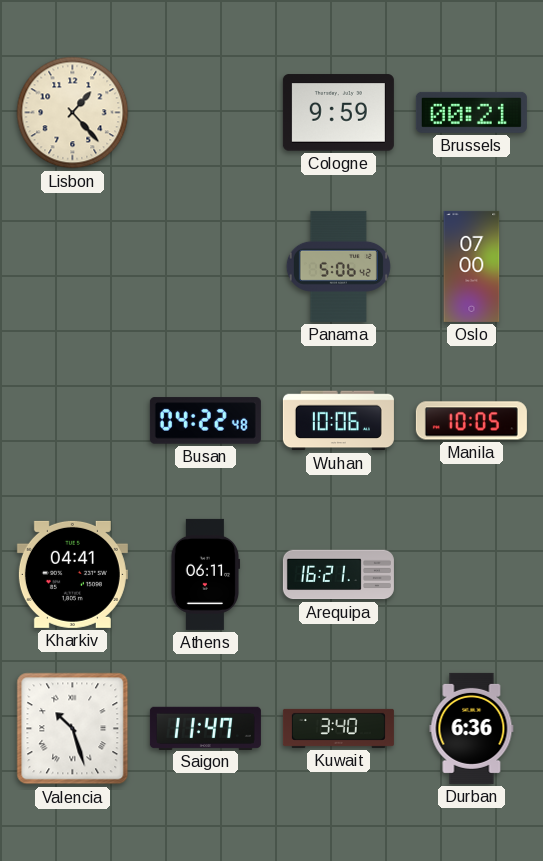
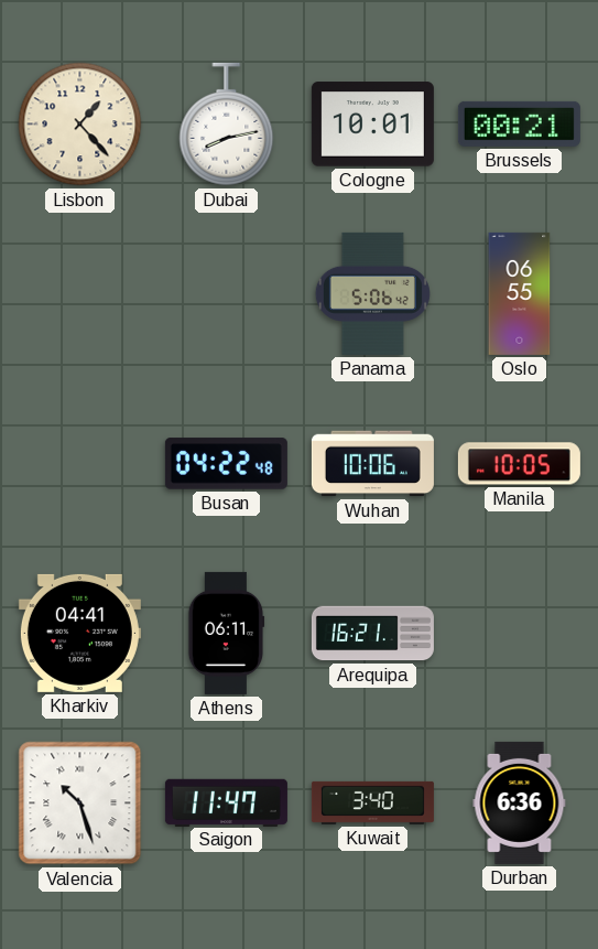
Dubai: none -> 8:13 (227, 125)
Cologne: 9:59 -> 10:01 (372, 125)
Oslo: 07:00 -> 06:55 (520, 293)
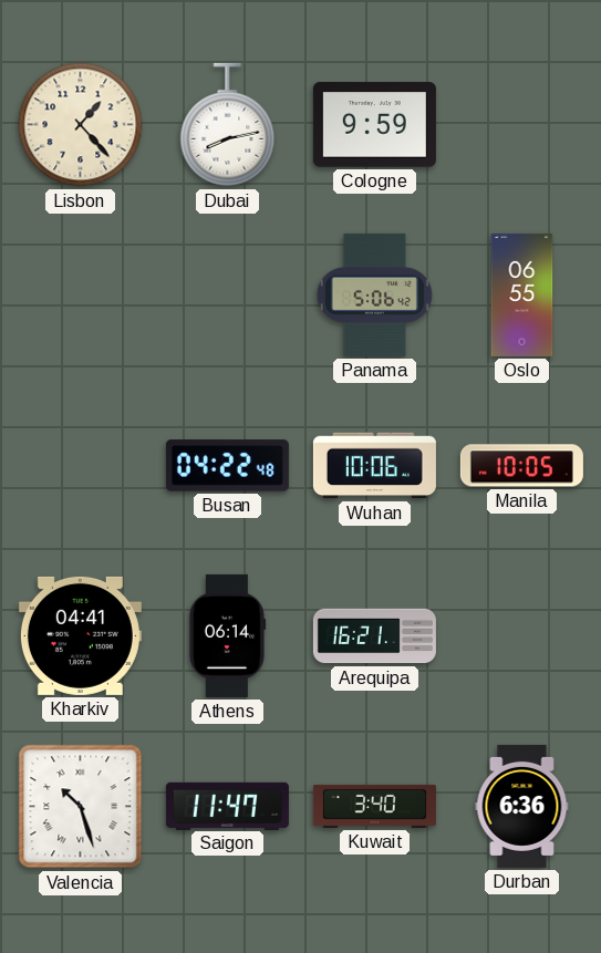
Cologne: 10:01 -> 9:59 (374, 125)
Brussels: 00:21 -> none (519, 123)
Athens: 06:11 -> 06:14 (227, 635)
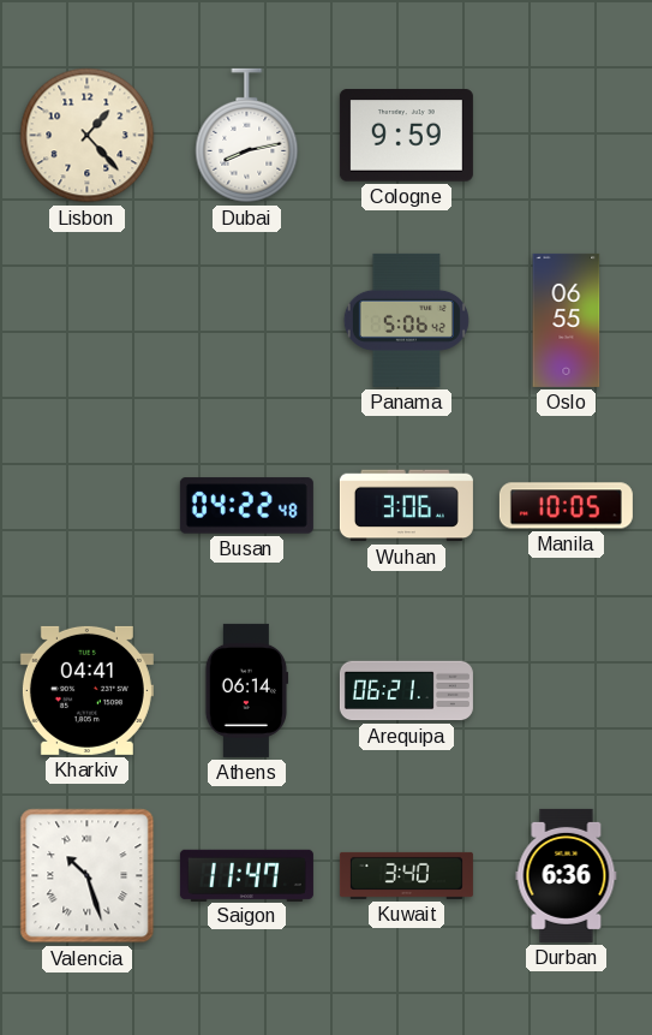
Wuhan: 10:06 -> 3:06 (406, 506)
Arequipa: 16:21 -> 06:21 (406, 691)
